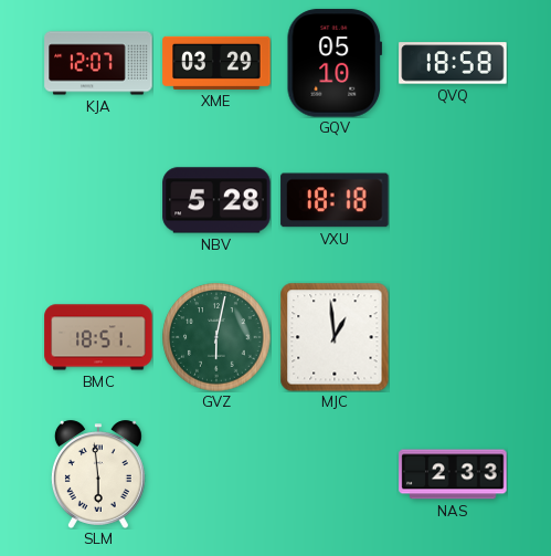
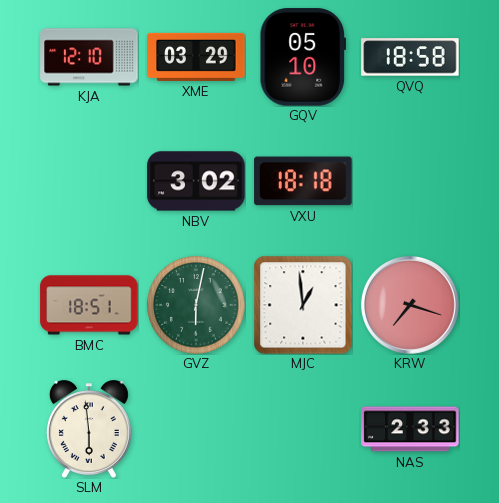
KJA: 12:07 -> 12:10 (89, 57)
NBV: 5:28 -> 3:02 (196, 181)
KRW: none -> 7:18 (410, 305)
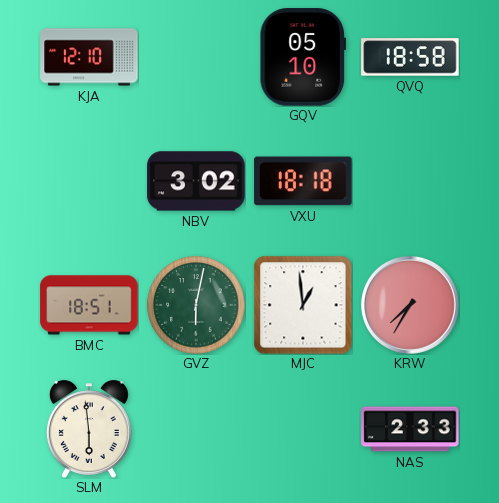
XME: 03:29 -> none (196, 57)
KRW: 7:18 -> 7:35 (410, 305)
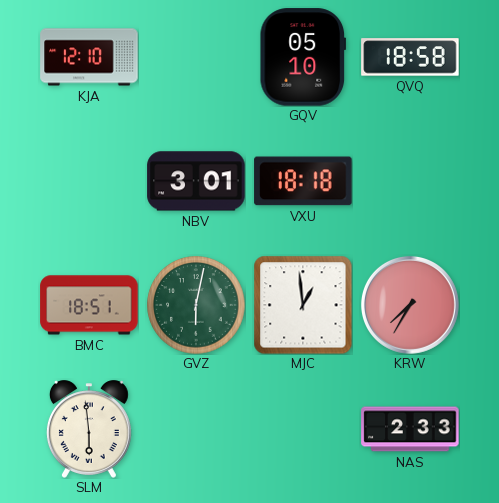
NBV: 3:02 -> 3:01 (196, 181)
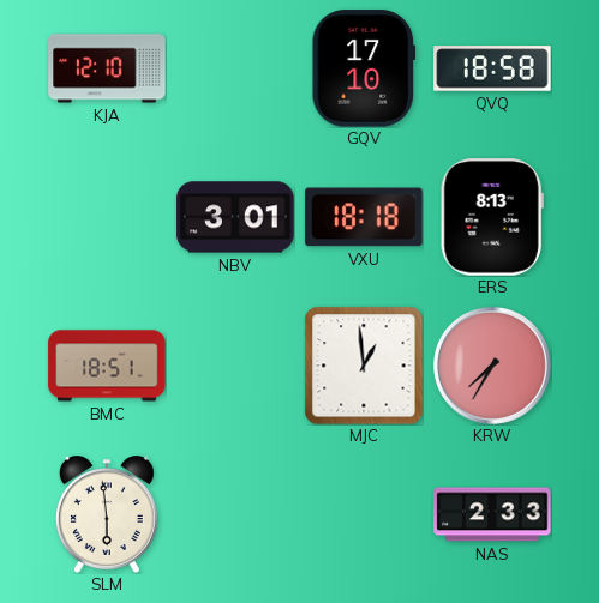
GQV: 05:10 -> 17:10 (364, 68)
ERS: none -> 8:13 (492, 217)
GVZ: 6:02 -> none (196, 305)
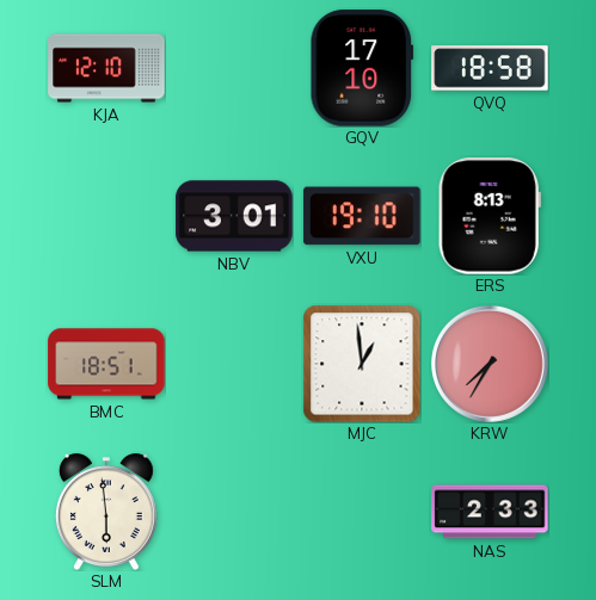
VXU: 18:18 -> 19:10 (362, 216)
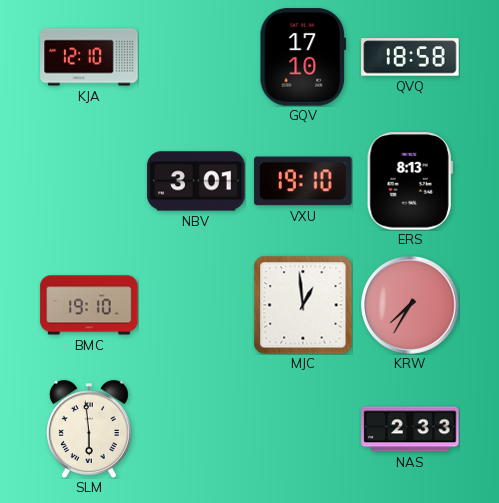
BMC: 18:51 -> 19:10 (89, 305)
